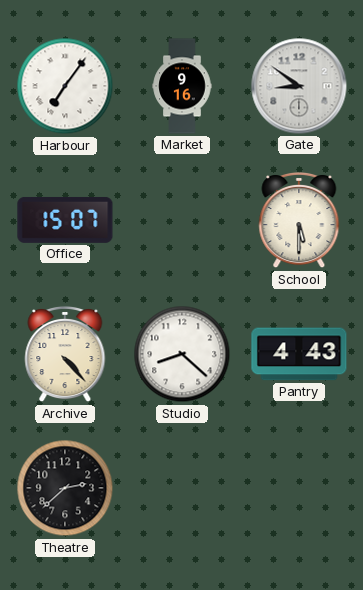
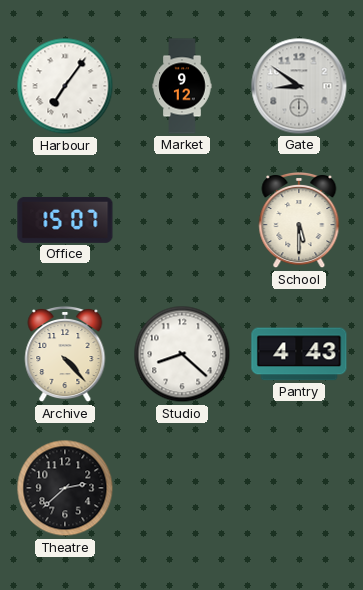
Market: 9:16 -> 9:12 (182, 86)
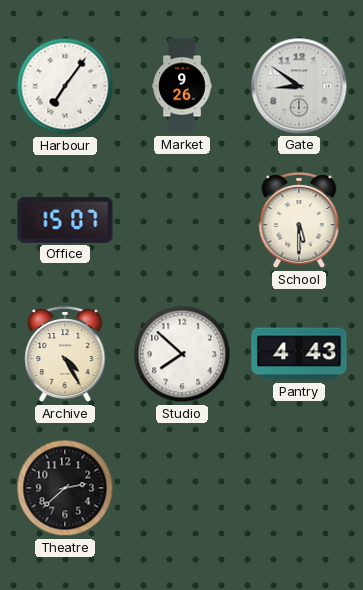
Market: 9:12 -> 9:26 (182, 86)
Archive: 4:23 -> 4:25 (65, 354)
Studio: 8:22 -> 7:52 (182, 354)
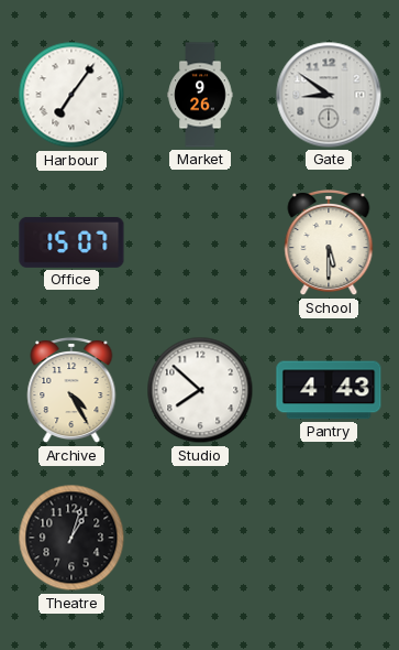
Theatre: 2:38 -> 1:03 (71, 538)
